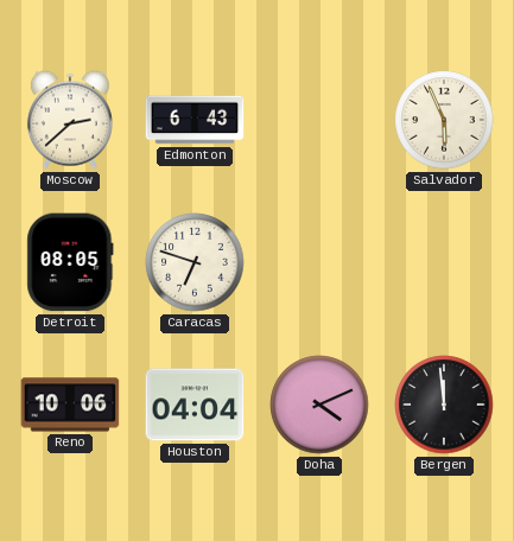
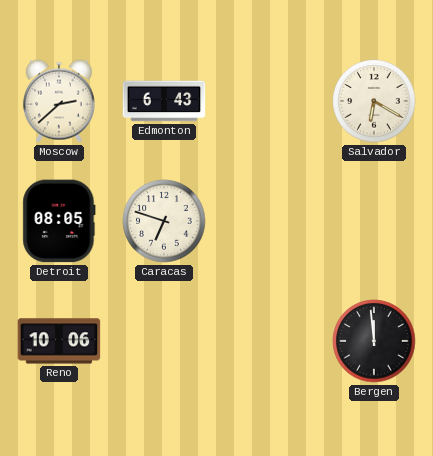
Salvador: 5:56 -> 6:20 (374, 101)
Houston: 04:04 -> none (195, 405)
Doha: 4:11 -> none (319, 405)
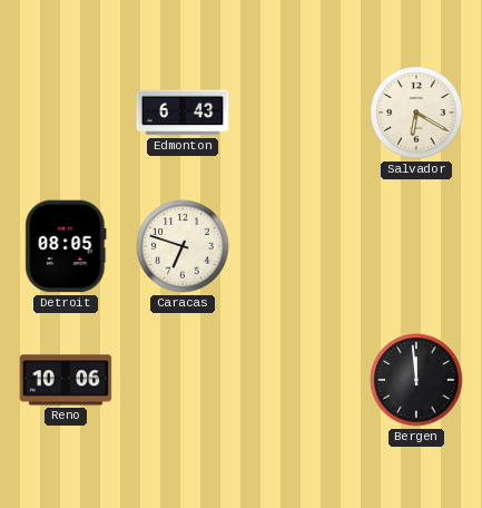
Moscow: 2:38 -> none (59, 101)
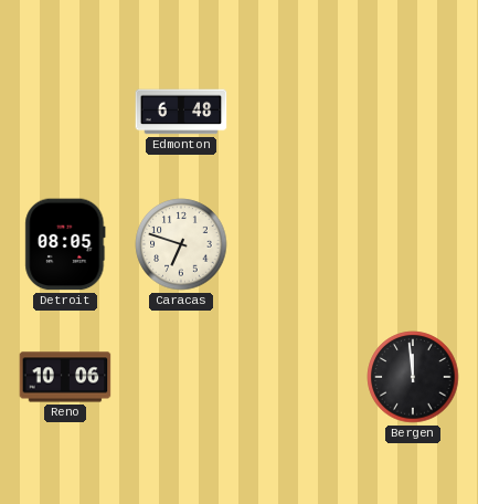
Edmonton: 6:43 -> 6:48 (181, 112)
Salvador: 6:20 -> none (416, 113)
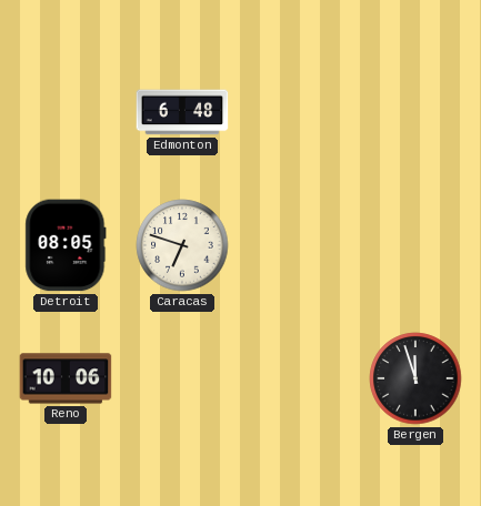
Bergen: 11:59 -> 11:57 (415, 378)
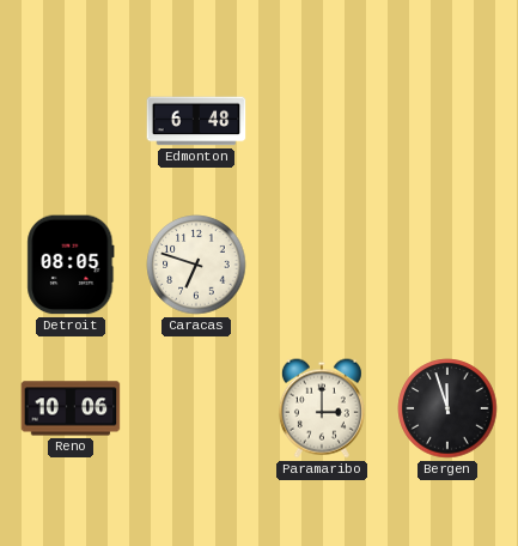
Paramaribo: none -> 3:00 (322, 408)
